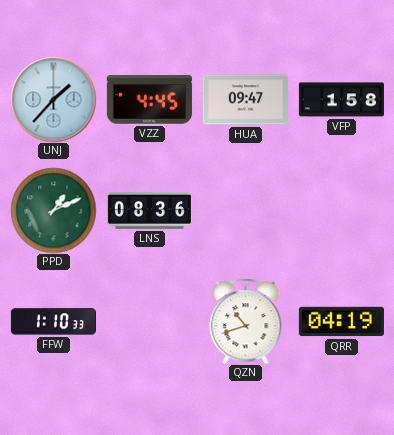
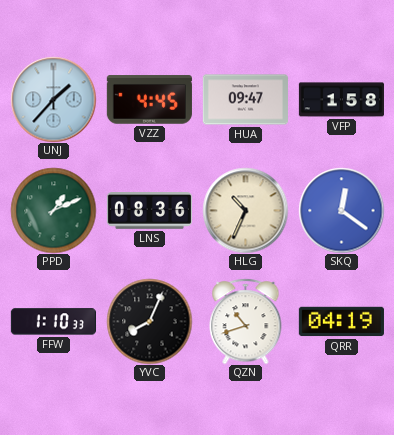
HLG: none -> 10:34 (245, 210)
SKQ: none -> 12:21 (341, 210)
YVC: none -> 8:04 (149, 321)
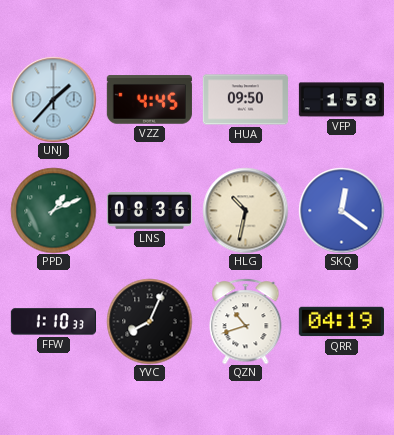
HUA: 09:47 -> 09:50 (245, 100)
HLG: 10:34 -> 10:32 (245, 210)
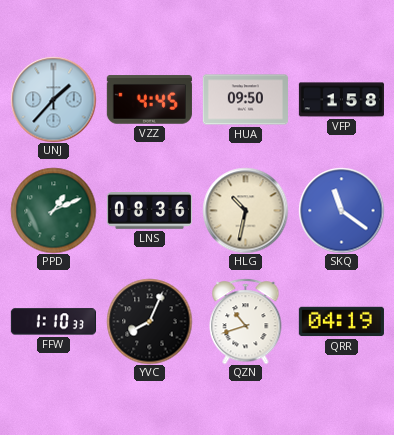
SKQ: 12:21 -> 11:21 (341, 210)
